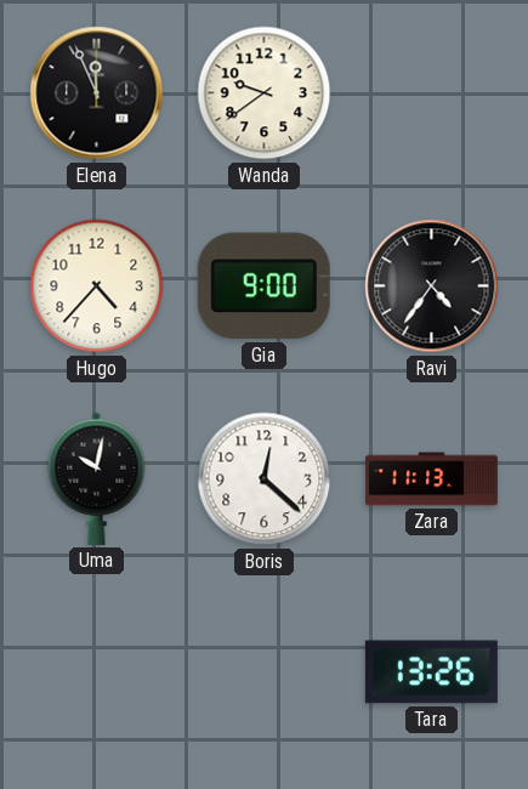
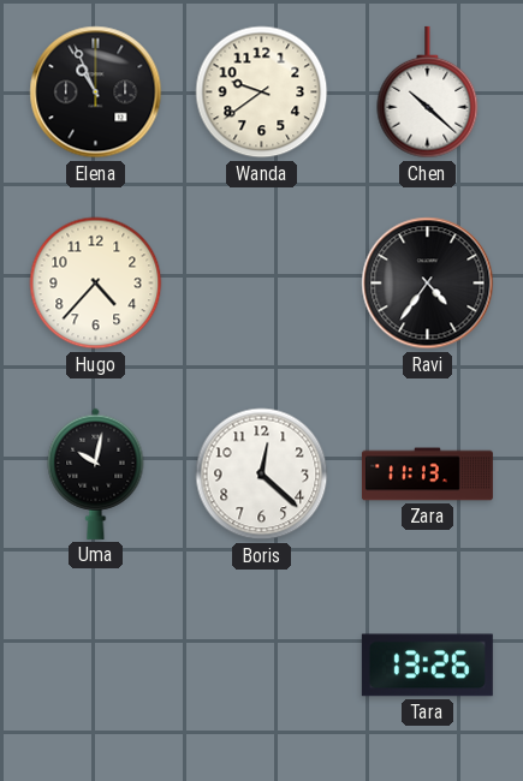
Elena: 11:56 -> 10:56 (96, 93)
Chen: none -> 10:22 (428, 93)
Gia: 9:00 -> none (263, 286)
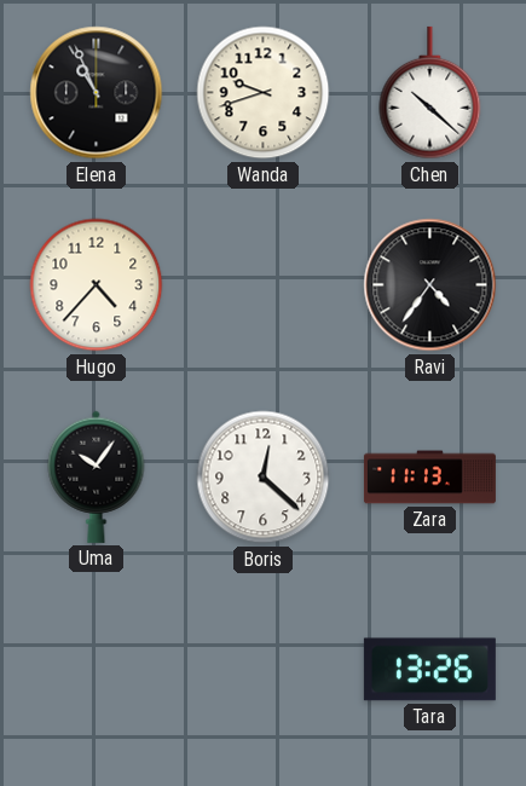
Wanda: 9:39 -> 9:42 (264, 93)
Uma: 10:02 -> 10:06 (97, 476)
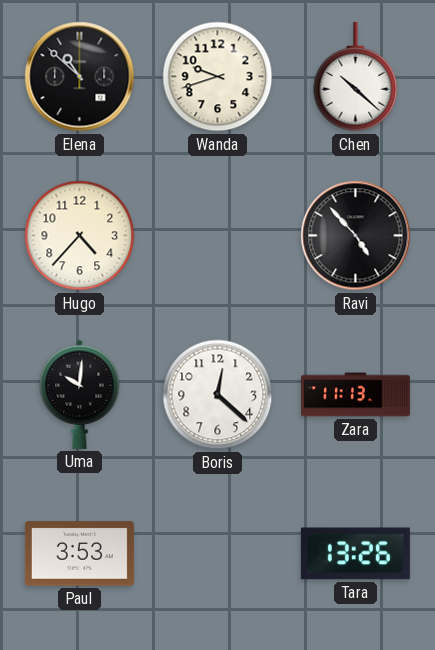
Elena: 10:56 -> 10:52 (80, 77)
Ravi: 4:36 -> 4:53 (356, 236)
Uma: 10:06 -> 10:01 (80, 394)
Paul: none -> 3:53 (79, 554)
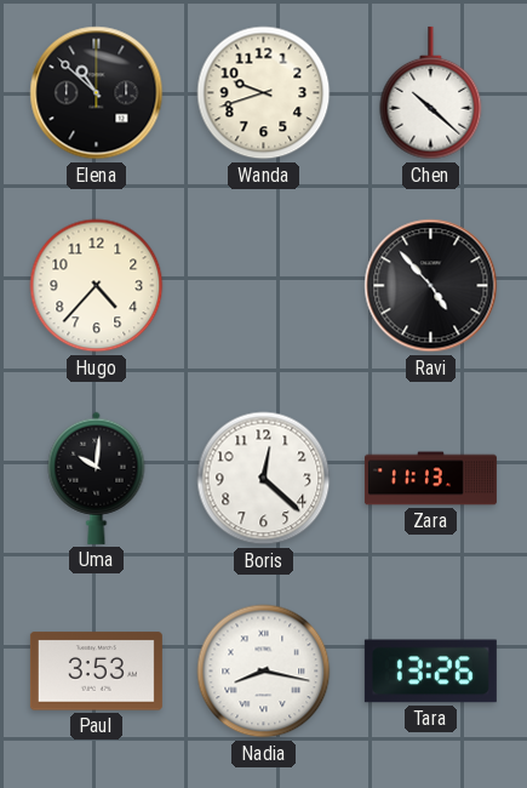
Nadia: none -> 8:17 (264, 672)
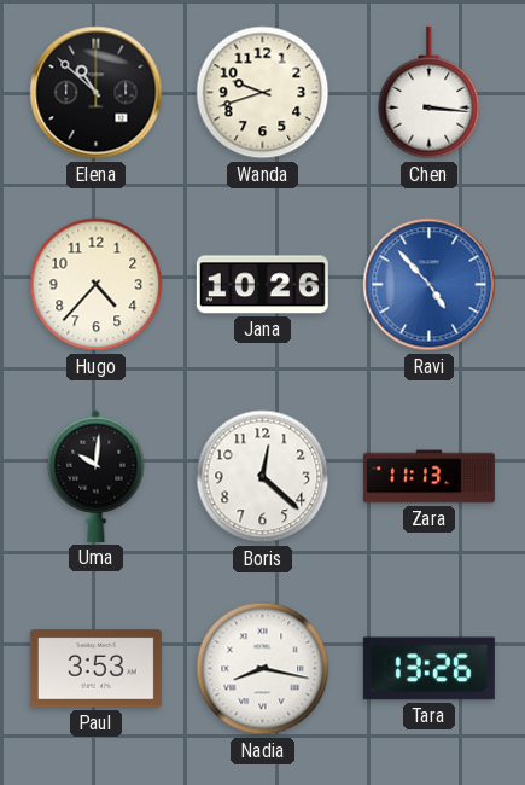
Chen: 10:22 -> 3:16 (430, 93)
Jana: none -> 10:26 (262, 285)
Ravi dial: black -> blue (430, 285)
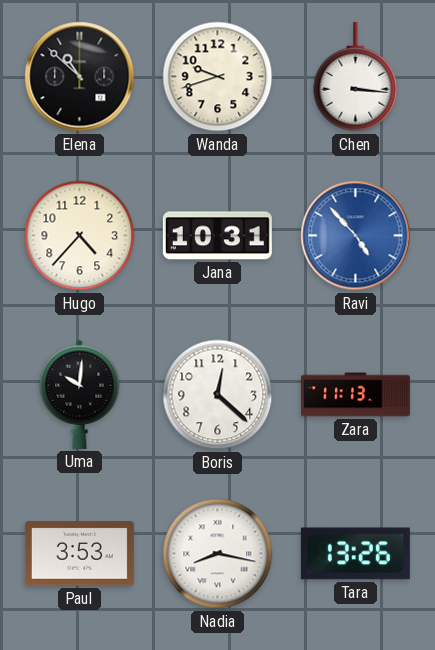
Jana: 10:26 -> 10:31 (217, 236)
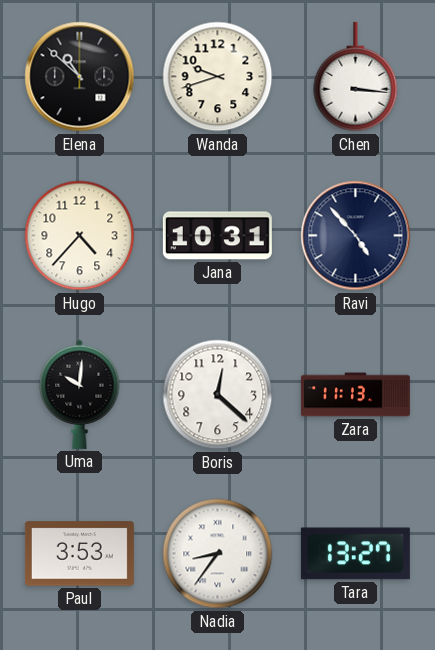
Ravi dial: blue -> navy (356, 236)
Nadia: 8:17 -> 8:36 (218, 554)
Tara: 13:26 -> 13:27 (355, 554)
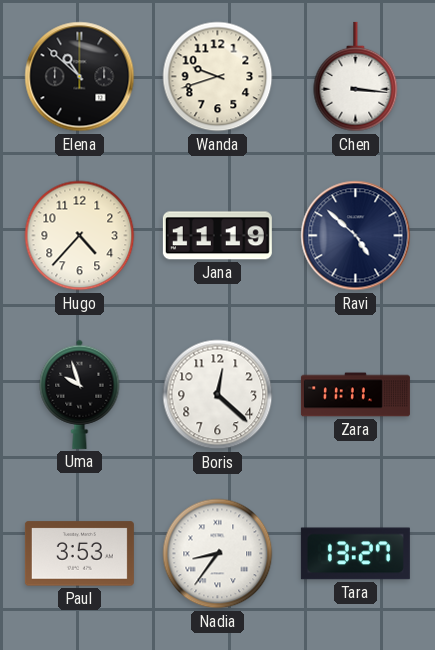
Jana: 10:31 -> 11:19 (217, 236)
Ravi: 4:53 -> 4:52 (356, 236)
Uma: 10:01 -> 9:57 (80, 394)
Zara: 11:13 -> 11:11 (355, 395)
